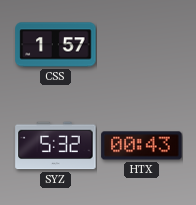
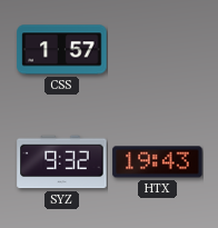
SYZ: 5:32 -> 9:32 (62, 162)
HTX: 00:43 -> 19:43 (158, 162)
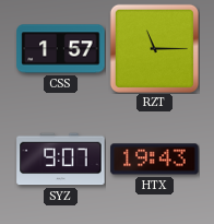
RZT: none -> 11:15 (154, 48)
SYZ: 9:32 -> 9:07 (61, 160)
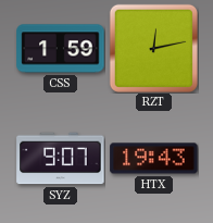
CSS: 1:57 -> 1:59 (61, 49)
RZT: 11:15 -> 12:13 (153, 48)
